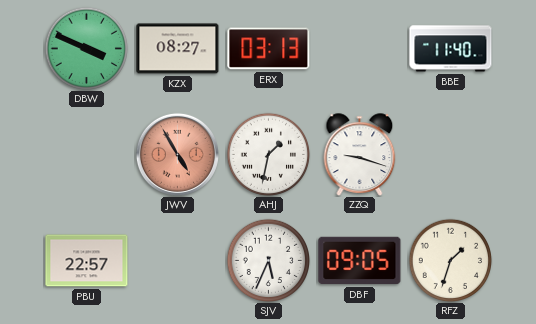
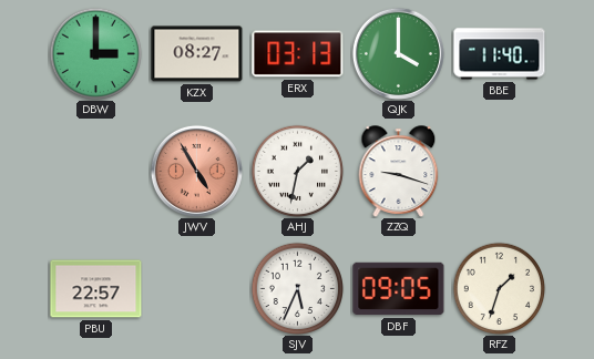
DBW: 3:49 -> 3:00 (95, 53)
QJK: none -> 4:00 (398, 53)
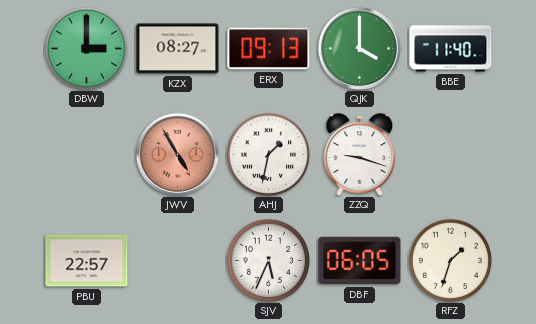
ERX: 03:13 -> 09:13 (269, 49)
DBF: 09:05 -> 06:05 (360, 261)
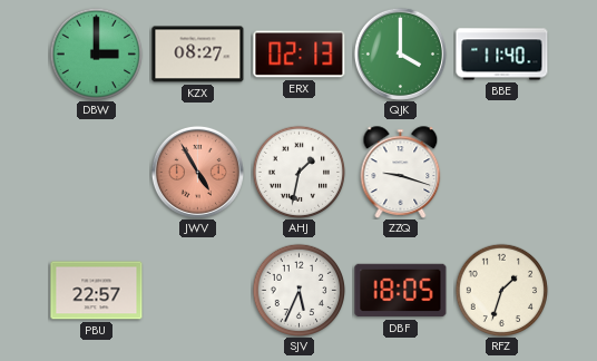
ERX: 09:13 -> 02:13 (300, 55)
DBF: 06:05 -> 18:05 (401, 291)
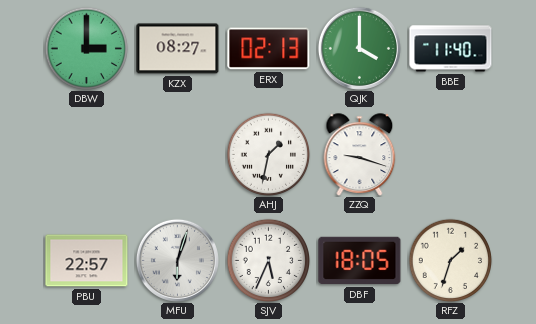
JWV: 4:55 -> none (197, 172)
MFU: none -> 6:03 (177, 260)
